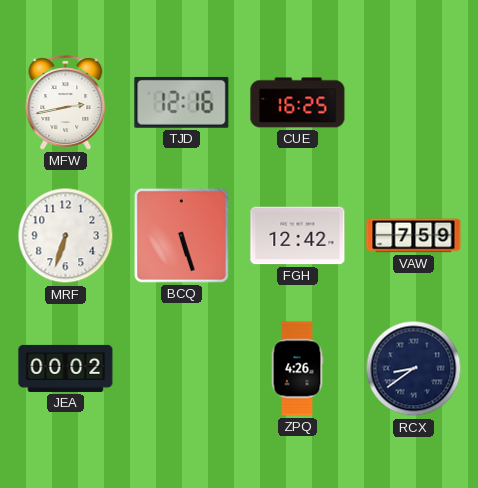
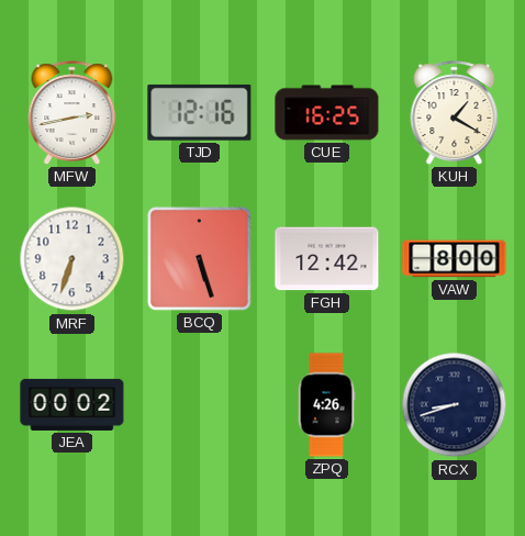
KUH: none -> 1:20 (455, 113)
VAW: 7:59 -> 8:00 (455, 259)
RCX: 8:39 -> 8:42 (455, 405)
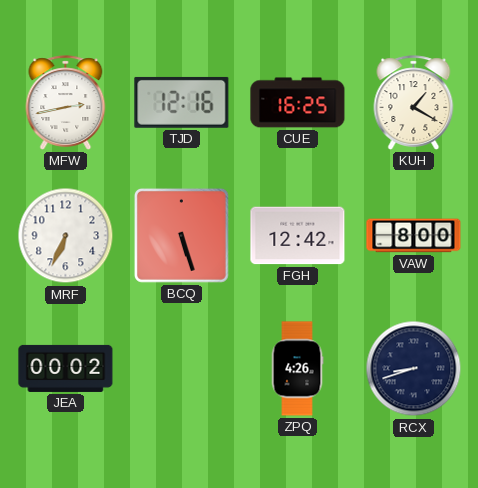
MRF: 6:33 -> 6:34 (66, 236)
